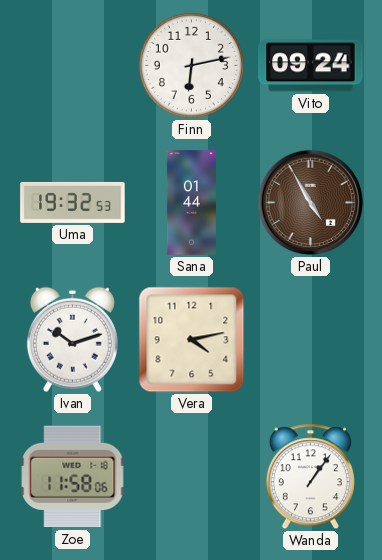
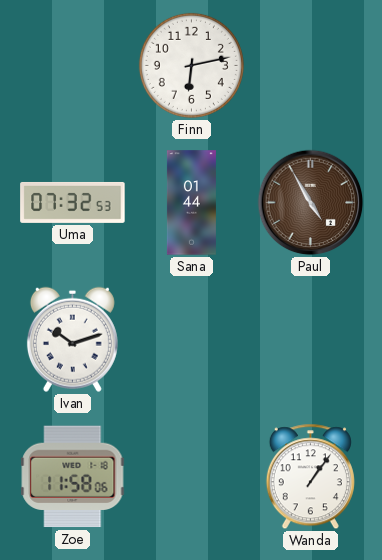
Vito: 09:24 -> none (311, 66)
Uma: 19:32 -> 07:32 (73, 202)
Vera: 4:13 -> none (192, 340)
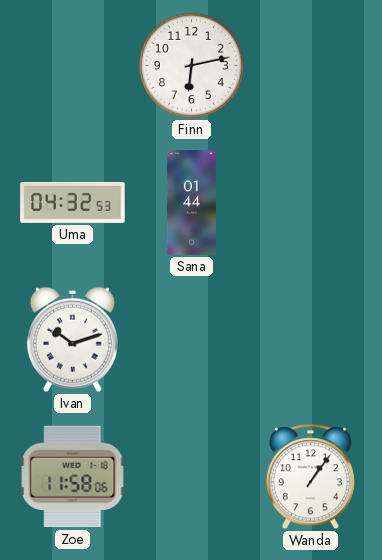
Uma: 07:32 -> 04:32 (73, 202)
Paul: 4:55 -> none (311, 203)
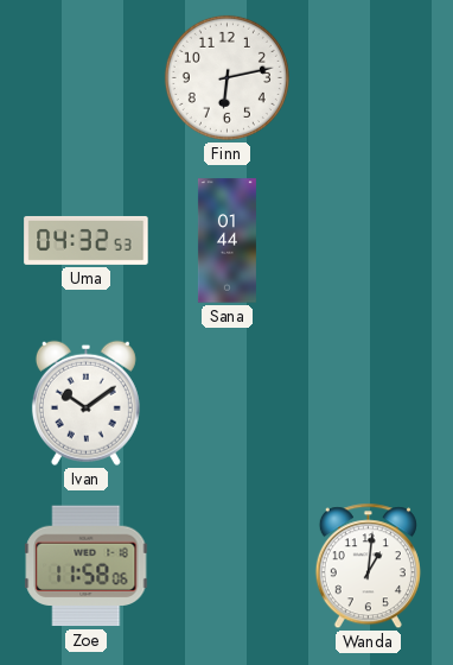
Ivan: 10:12 -> 10:09 (85, 403)
Wanda: 1:06 -> 1:01 (368, 566)
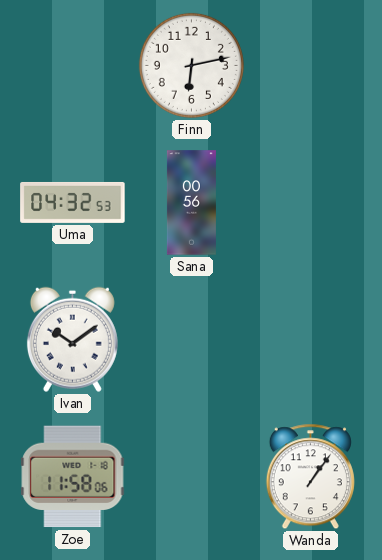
Sana: 01:44 -> 00:56 (191, 203)
Wanda: 1:01 -> 1:06 (310, 477)
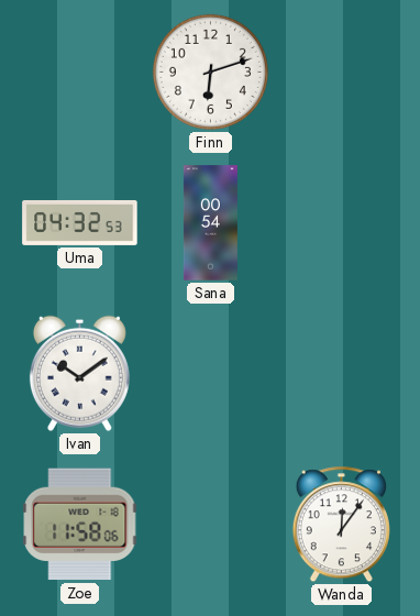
Finn: 6:13 -> 6:12 (210, 71)
Sana: 00:56 -> 00:54 (210, 223)
Wanda: 1:06 -> 12:06 (341, 525)
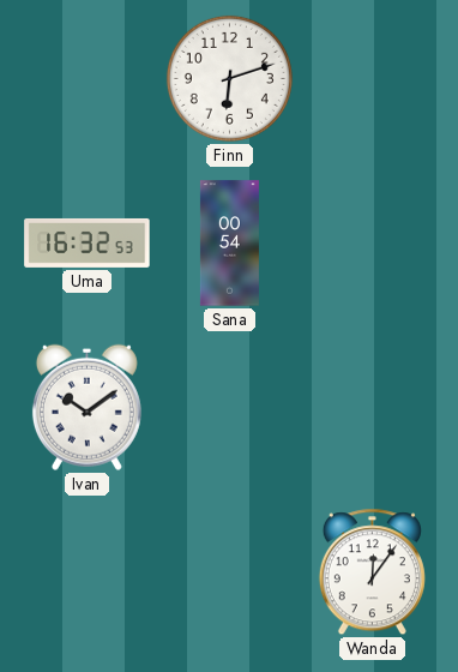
Uma: 04:32 -> 16:32 (88, 242)
Zoe: 11:58 -> none (80, 525)
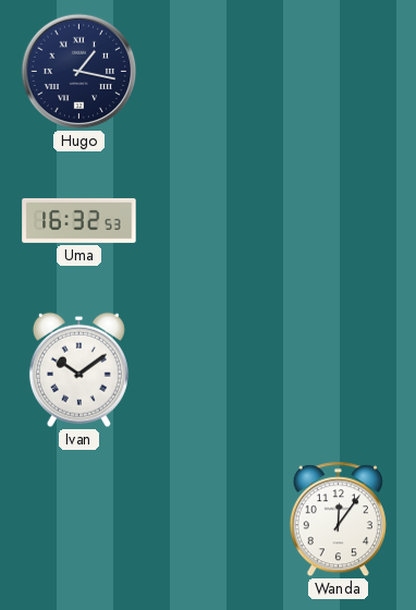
Hugo: none -> 1:17 (79, 72)
Finn: 6:12 -> none (229, 78)
Sana: 00:54 -> none (229, 244)
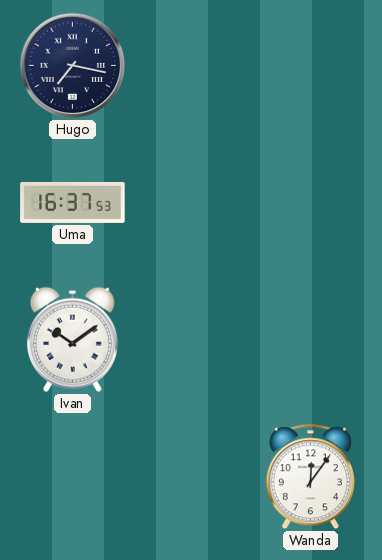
Hugo: 1:17 -> 7:17 (73, 66)
Uma: 16:32 -> 16:37 (73, 202)
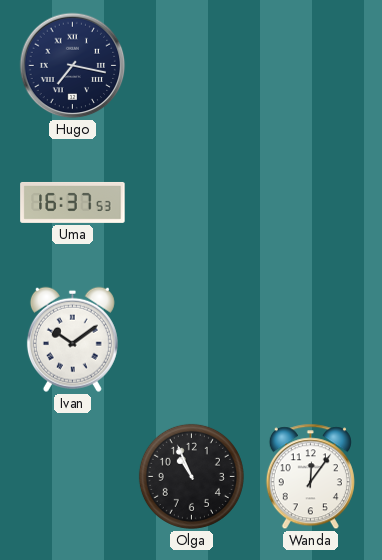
Olga: none -> 10:56 (191, 476)
